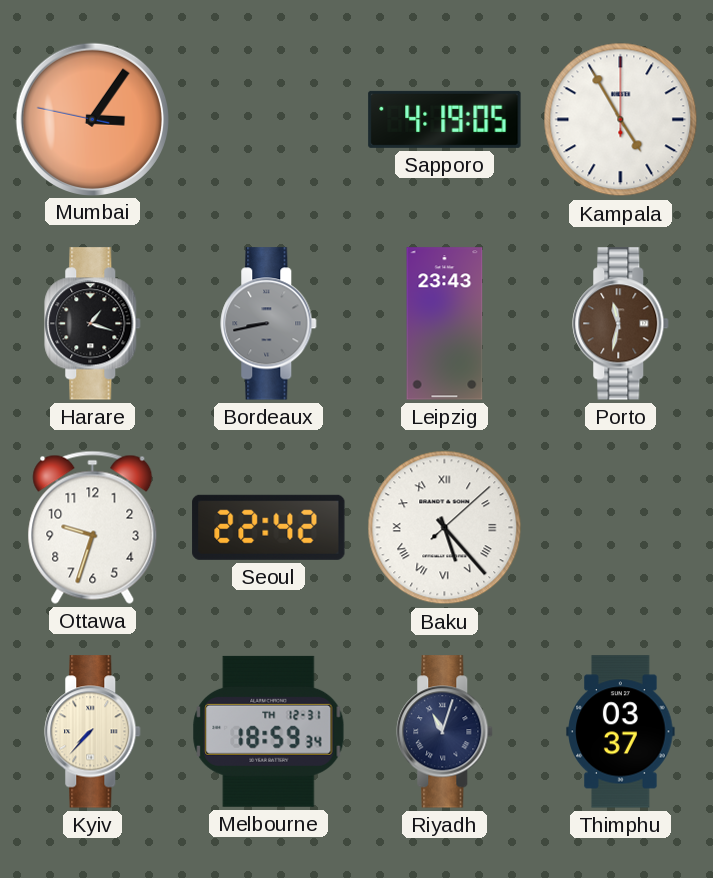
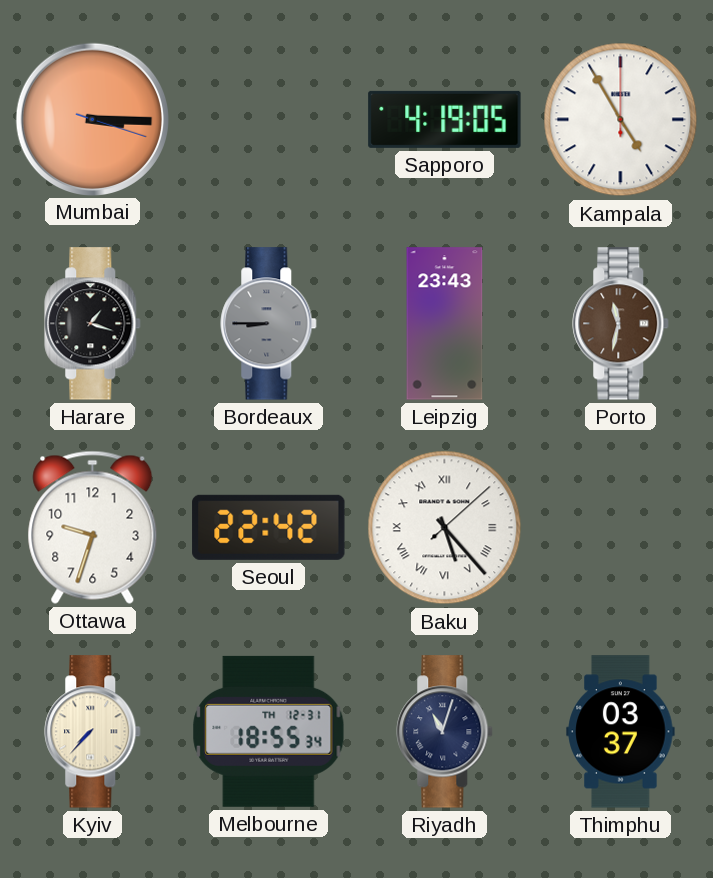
Mumbai: 3:05 -> 3:15 (92, 119)
Bordeaux: 8:43 -> 8:45 (269, 324)
Melbourne: 18:59 -> 18:55 (269, 731)
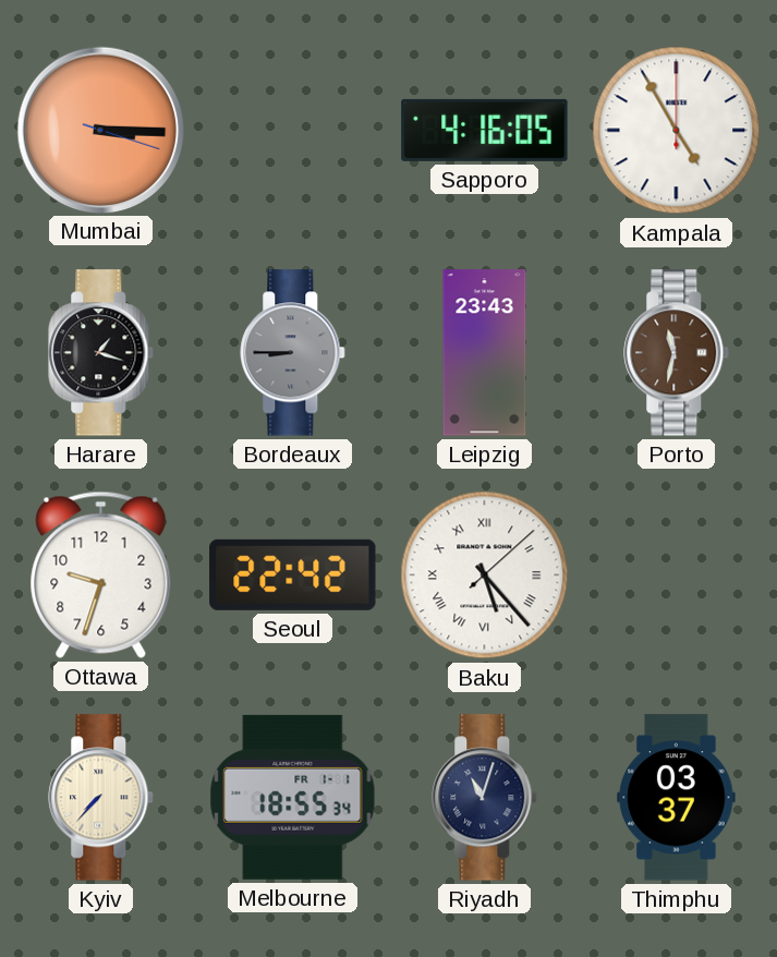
Sapporo: 4:19 -> 4:16 (485, 130)
Melbourne date: TH 12-31 -> FR 1-1 (293, 797)
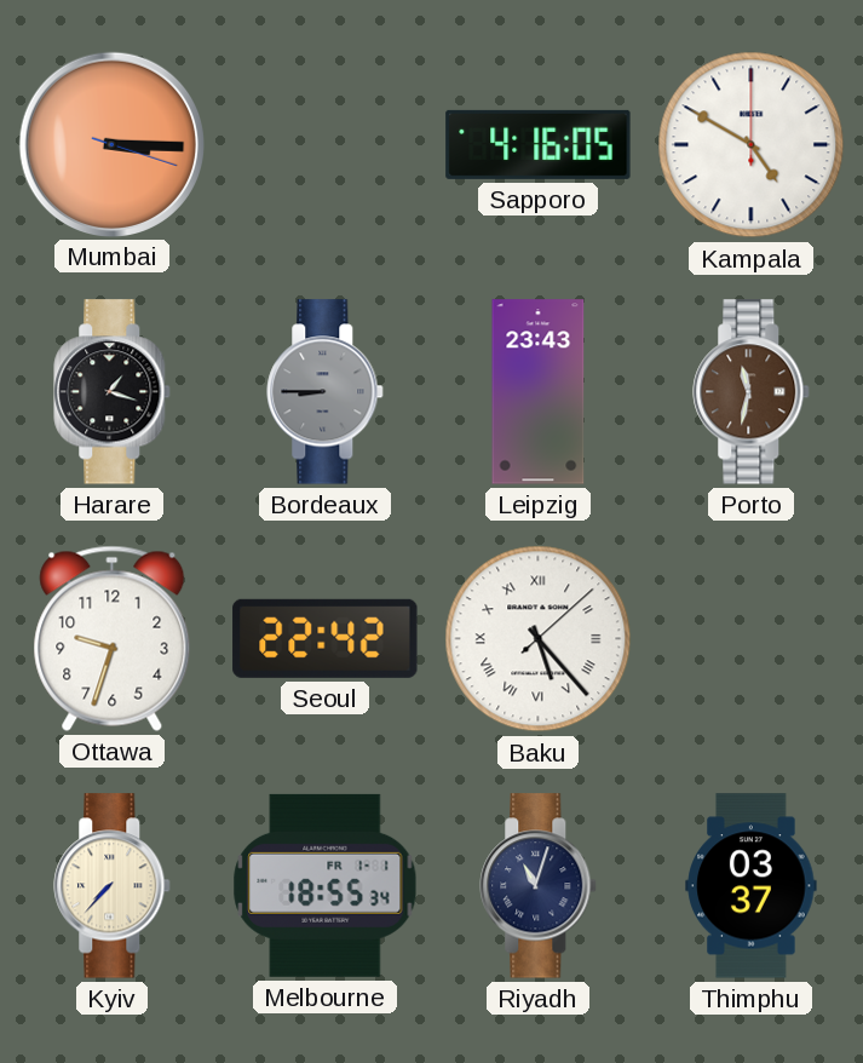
Kampala: 4:55 -> 4:50 (752, 145)
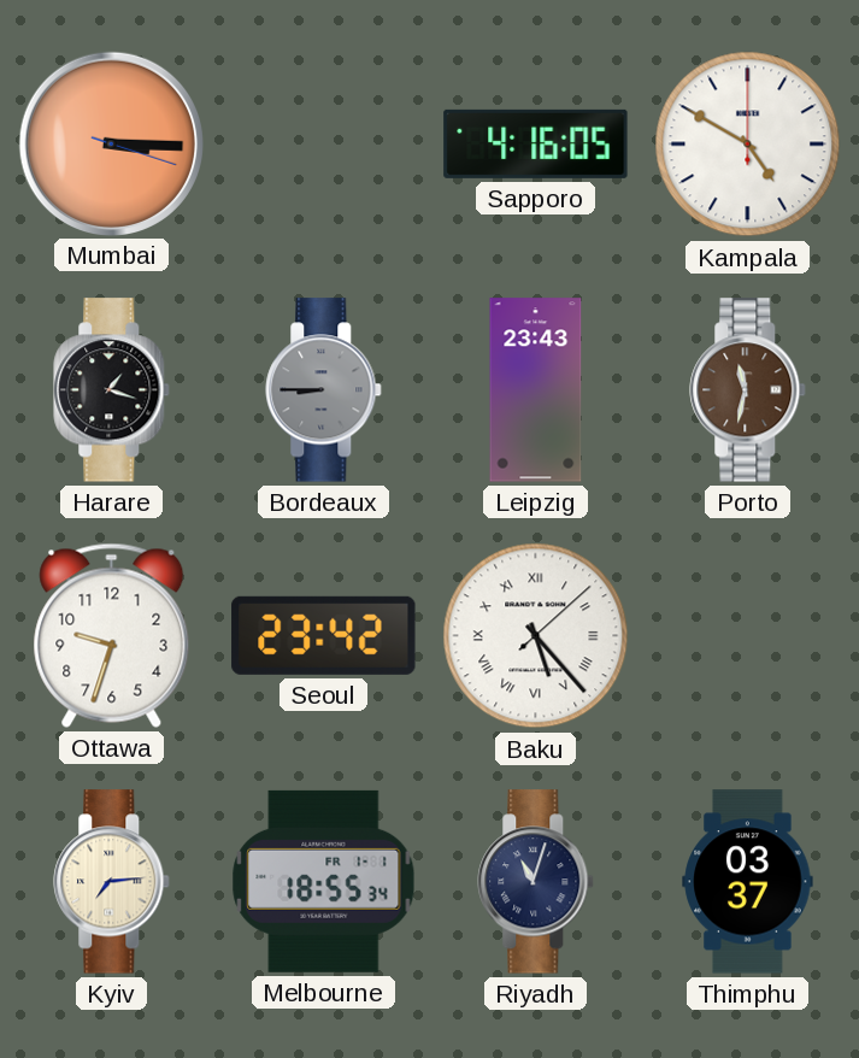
Seoul: 22:42 -> 23:42 (324, 635)
Kyiv: 7:37 -> 7:14 (112, 882)
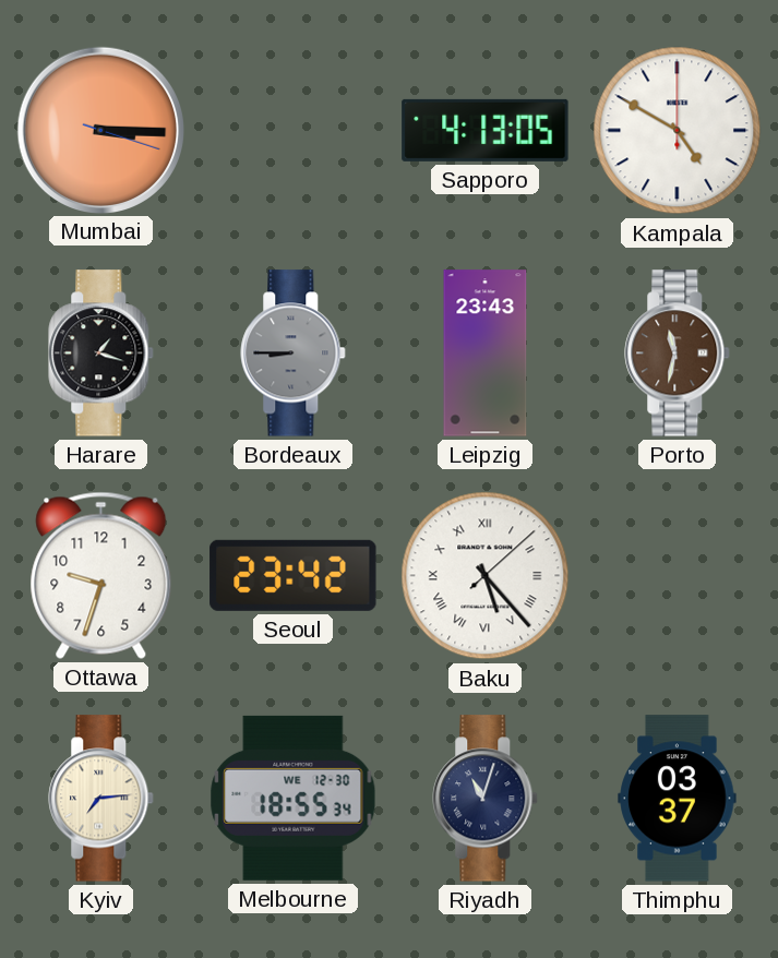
Sapporo: 4:16 -> 4:13 (486, 130)
Melbourne date: FR 1-1 -> WE 12-30 (294, 798)
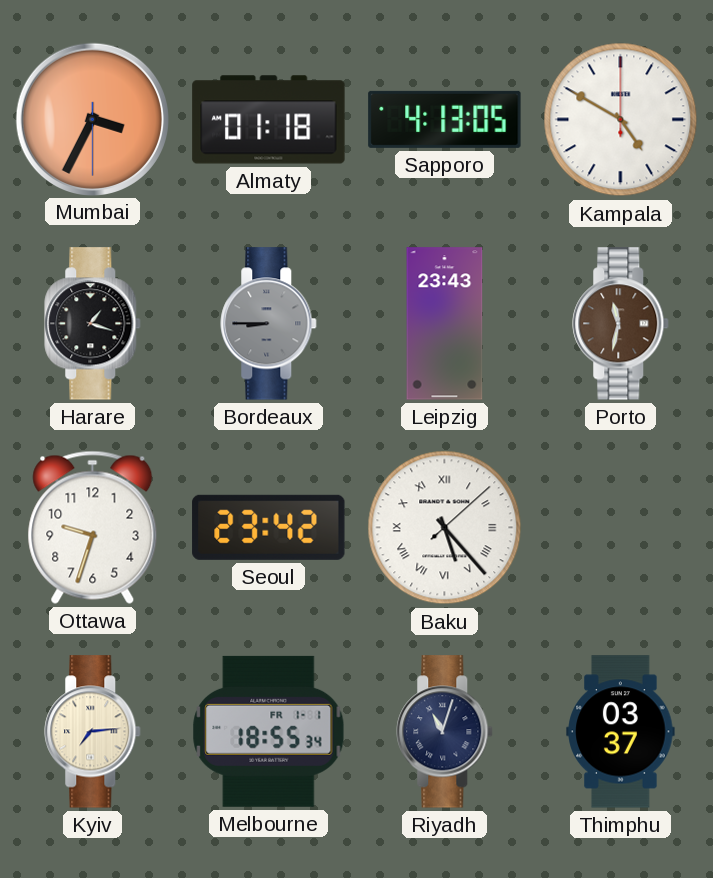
Mumbai: 3:15 -> 3:34 (92, 119)
Almaty: none -> 01:18 (269, 120)
Melbourne date: WE 12-30 -> FR 1-1 (269, 731)
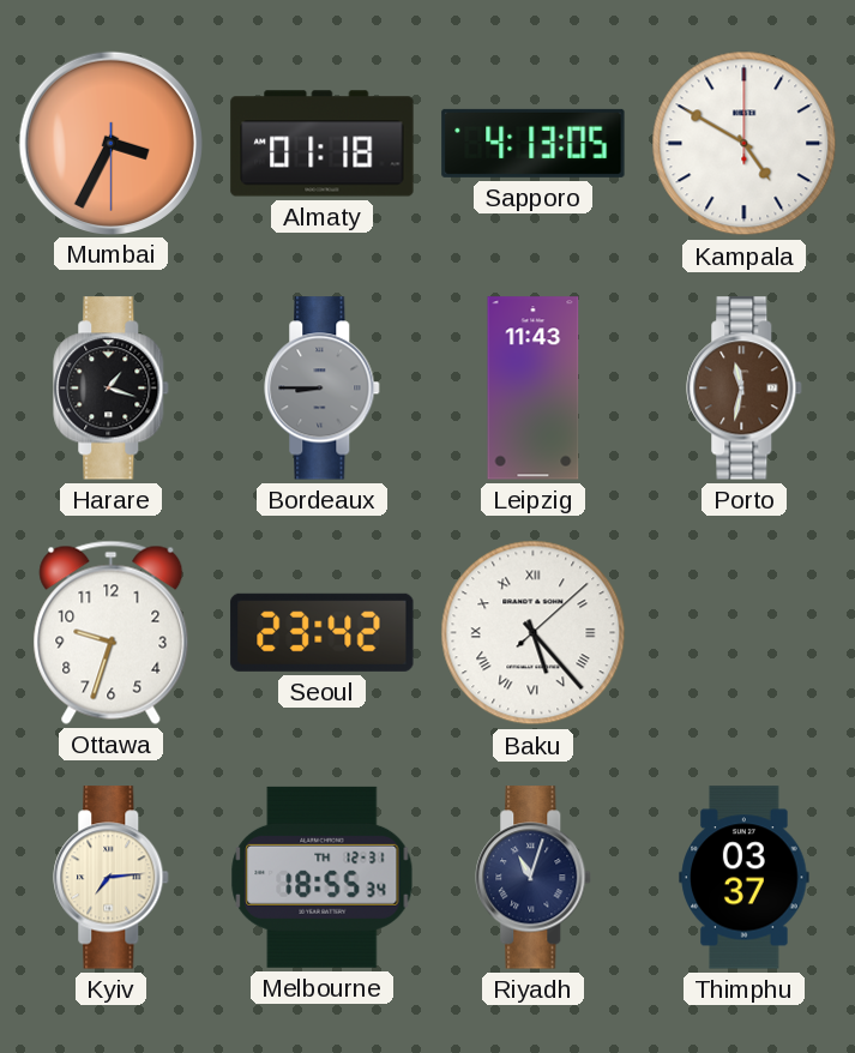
Leipzig: 23:43 -> 11:43 (534, 389)
Melbourne date: FR 1-1 -> TH 12-31 (323, 877)
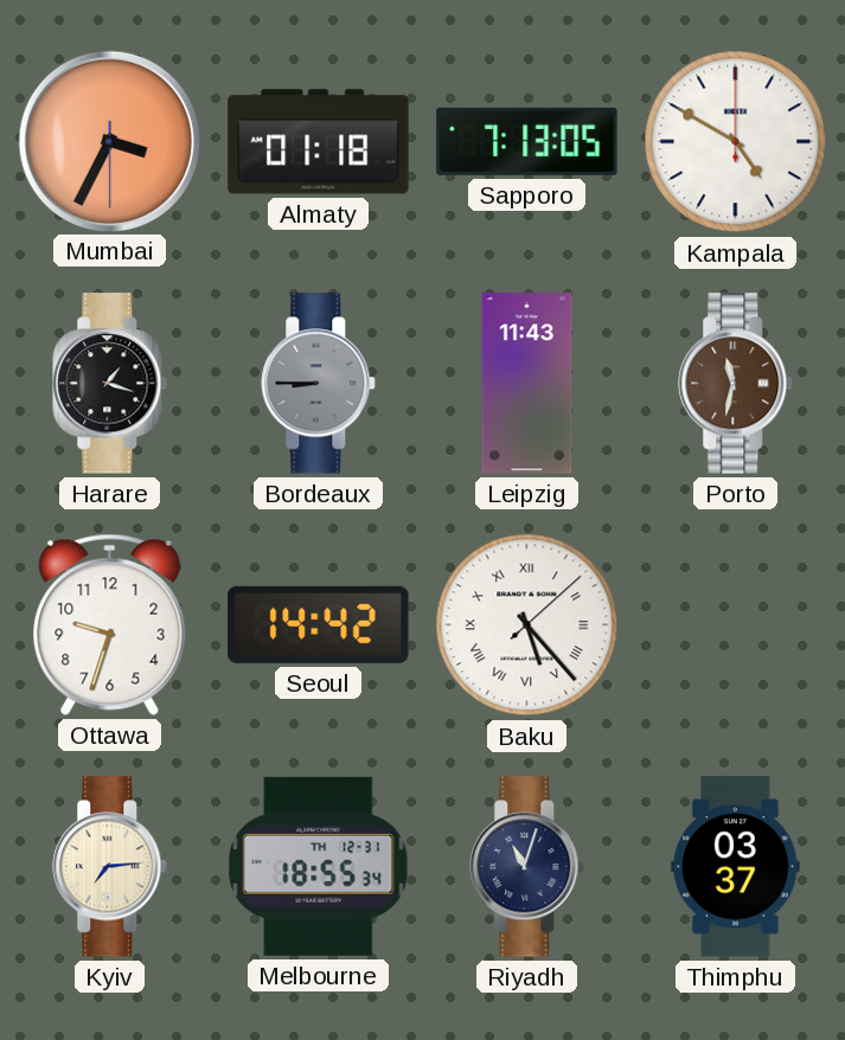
Sapporo: 4:13 -> 7:13 (527, 141)
Seoul: 23:42 -> 14:42 (319, 624)
